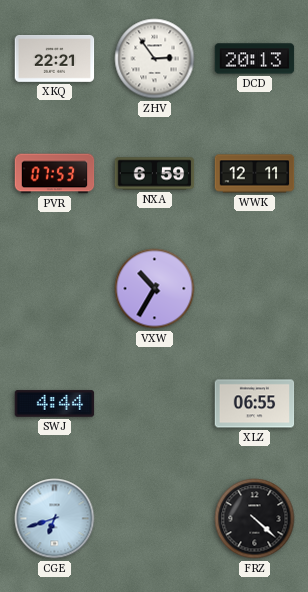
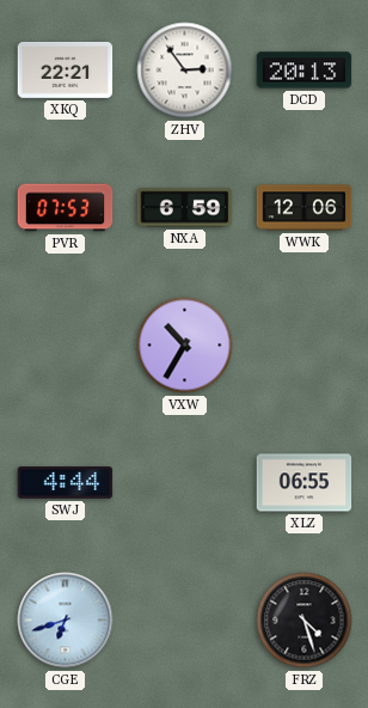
WWK: 12:11 -> 12:06 (305, 208)
FRZ: 4:22 -> 4:27 (305, 621)
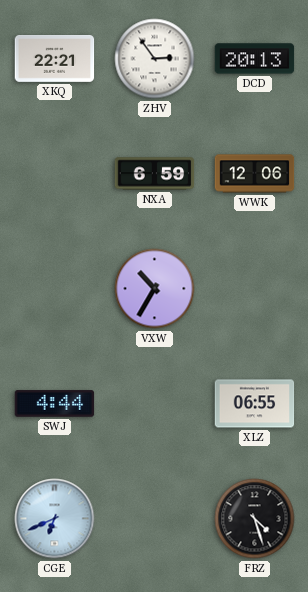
PVR: 07:53 -> none (66, 208)
CGE: 6:42 -> 6:41 (55, 519)
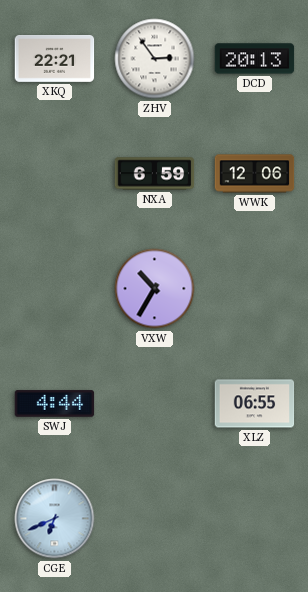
FRZ: 4:27 -> none (255, 519)
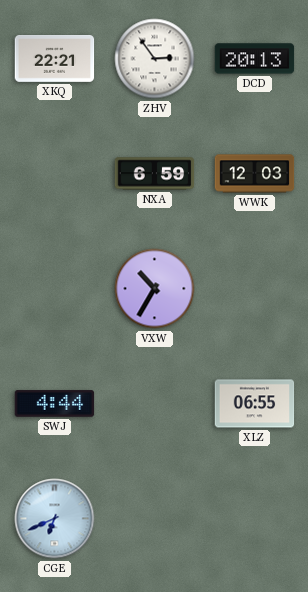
WWK: 12:06 -> 12:03 (255, 174)
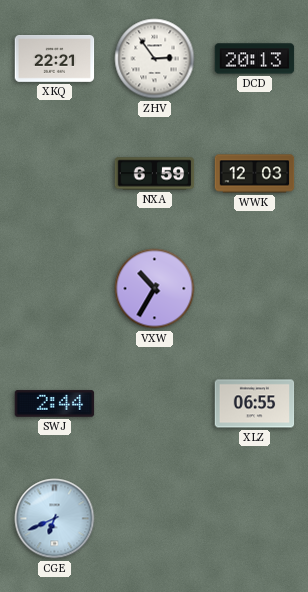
SWJ: 4:44 -> 2:44 (55, 404)
